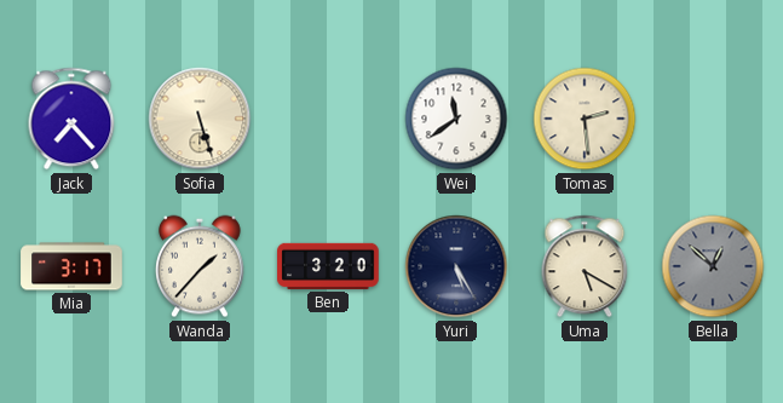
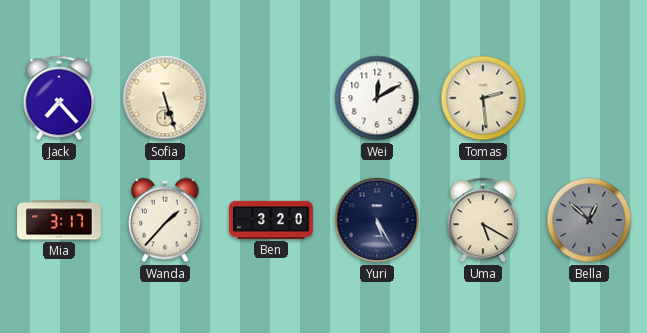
Wei: 11:39 -> 12:10 (377, 98)
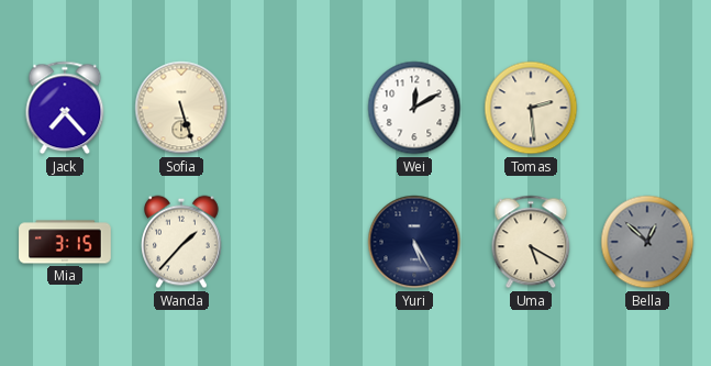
Mia: 3:17 -> 3:15 (65, 242)
Ben: 3:20 -> none (271, 220)
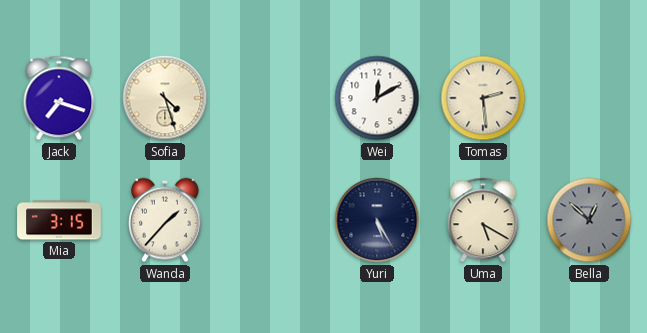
Jack: 7:23 -> 7:18 (59, 98)
Sofia: 5:27 -> 4:27 (165, 98)
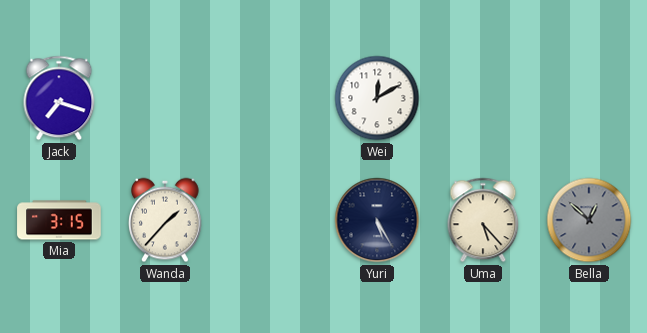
Sofia: 4:27 -> none (165, 98)
Tomas: 2:29 -> none (483, 98)
Uma: 5:20 -> 5:23 (483, 220)
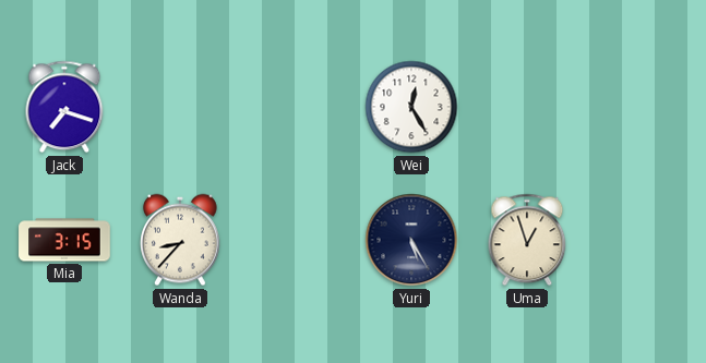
Wei: 12:10 -> 12:25 (411, 107)
Wanda: 1:37 -> 8:37 (181, 240)
Uma: 5:23 -> 12:57 (527, 240)
Bella: 12:52 -> none (589, 220)
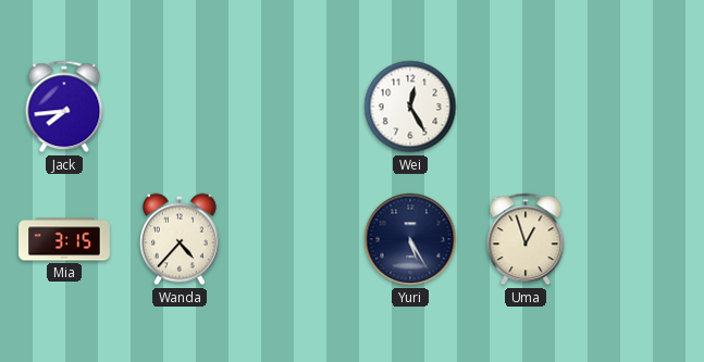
Jack: 7:18 -> 7:44 (64, 107)
Wanda: 8:37 -> 4:37 (181, 239)
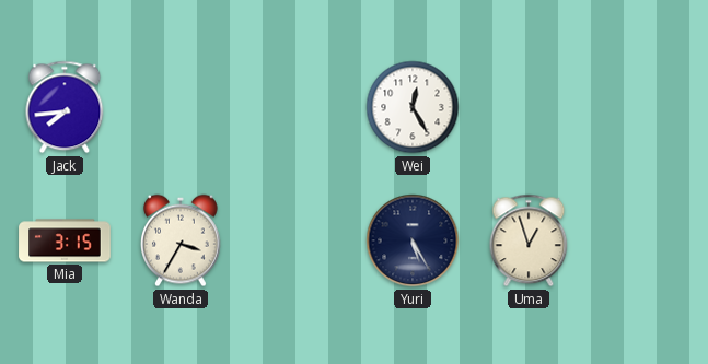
Wanda: 4:37 -> 3:35 (182, 240)
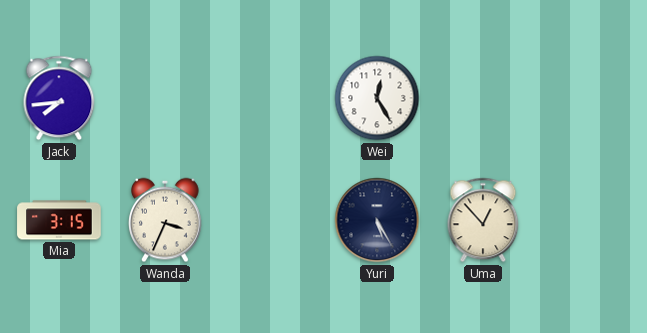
Wanda: 3:35 -> 3:34 (166, 220)
Uma: 12:57 -> 12:53 (483, 220)
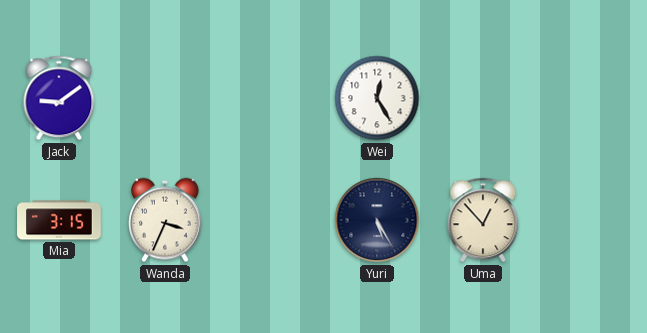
Jack: 7:44 -> 9:09 (59, 98)
